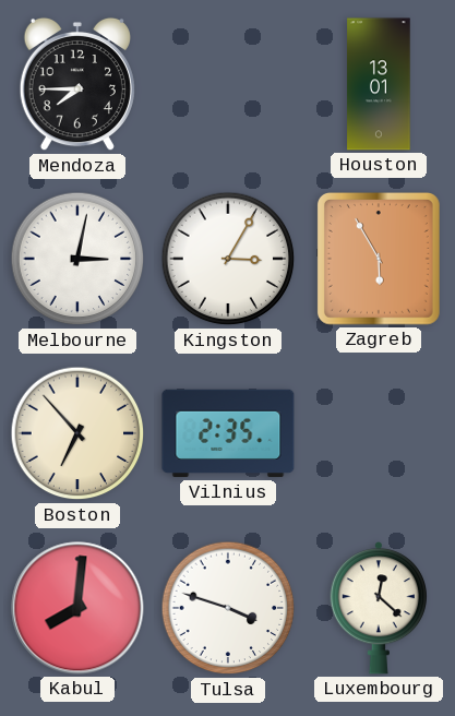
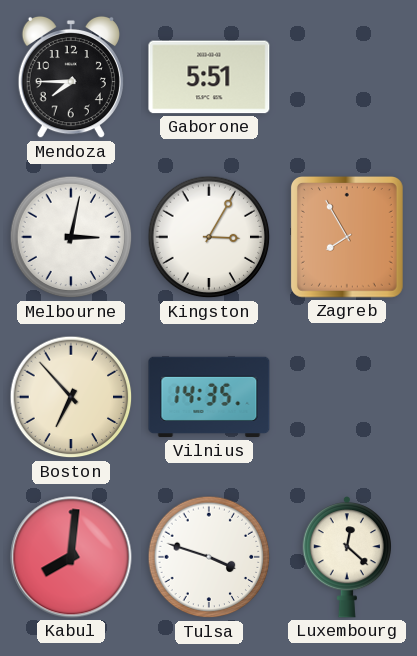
Gaborone: none -> 5:51 (209, 77)
Houston: 13:01 -> none (379, 84)
Zagreb: 5:55 -> 7:55 (347, 237)
Vilnius: 2:35 -> 14:35 (209, 397)
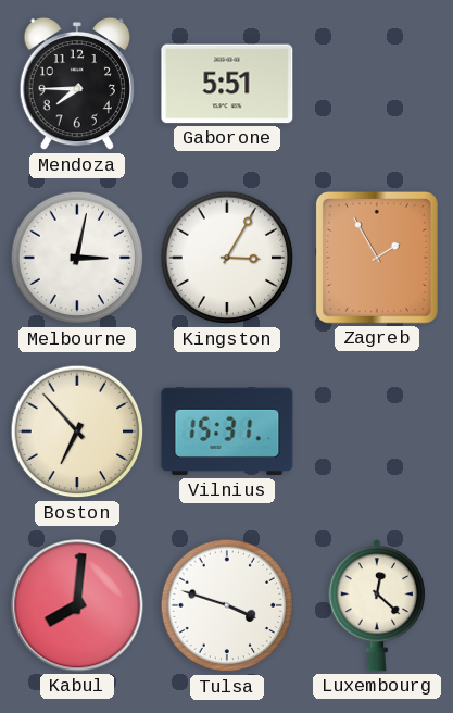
Zagreb: 7:55 -> 1:55 (377, 258)
Vilnius: 14:35 -> 15:31 (227, 431)
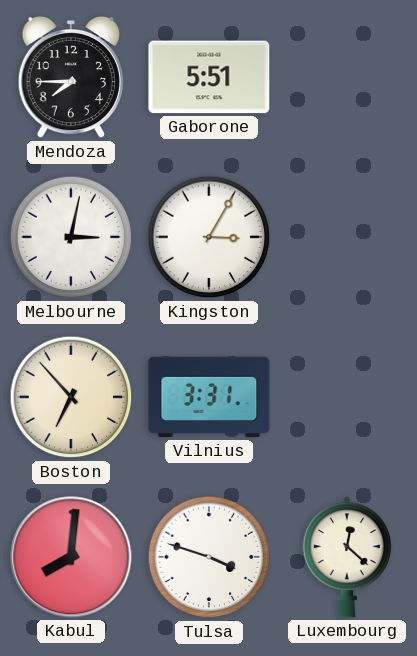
Zagreb: 1:55 -> none (377, 258)
Vilnius: 15:31 -> 3:31 (209, 397)
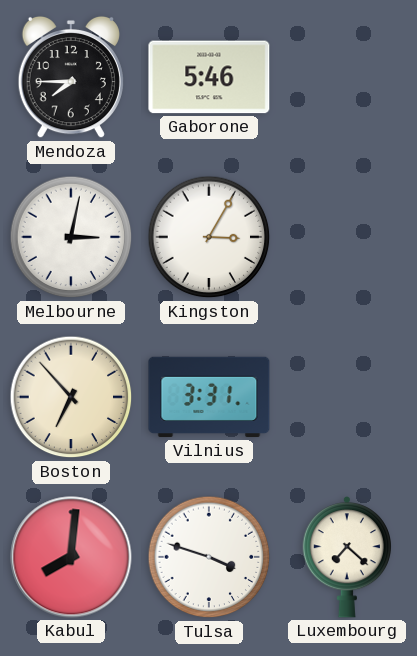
Gaborone: 5:51 -> 5:46 (209, 77)
Luxembourg: 12:22 -> 7:22 (346, 558)
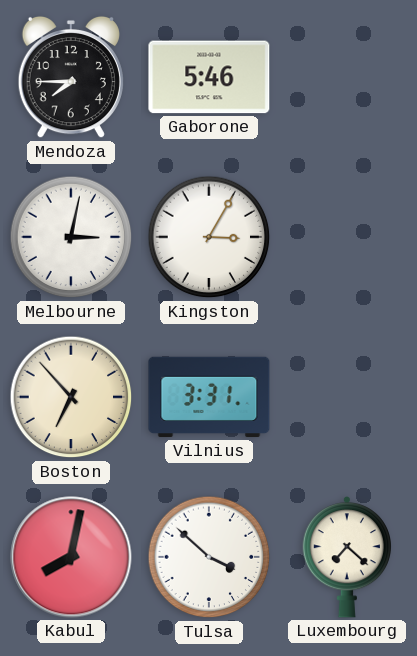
Kabul: 8:01 -> 8:02 (71, 557)
Tulsa: 3:48 -> 3:52 (209, 557)
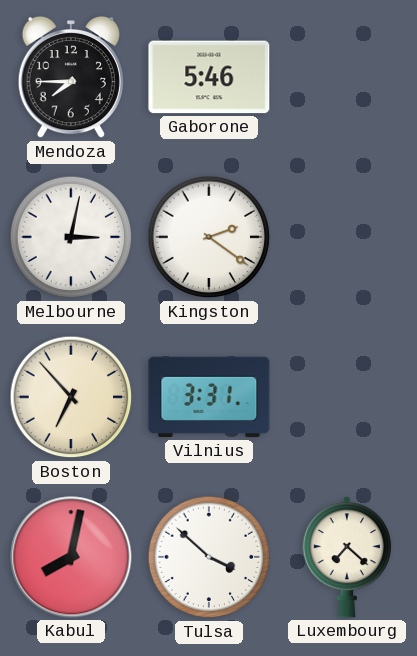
Kingston: 3:05 -> 2:21 (209, 237)
